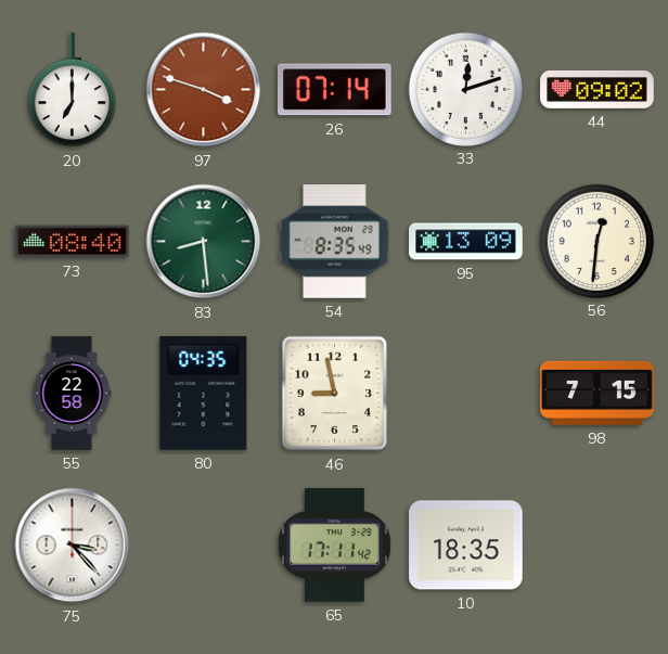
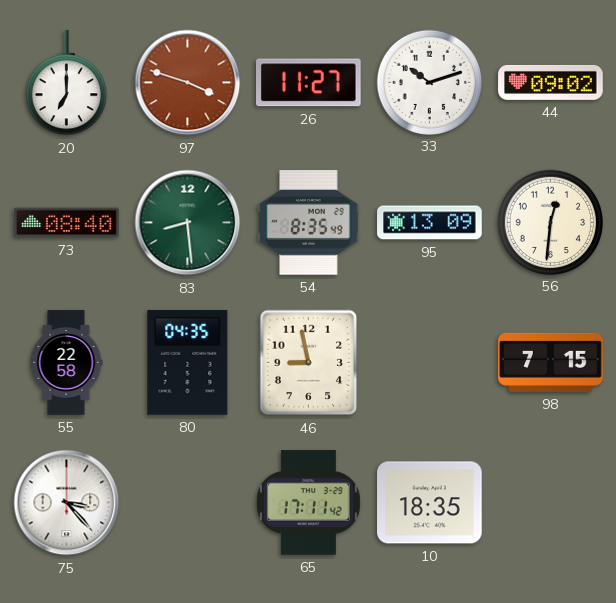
26: 07:14 -> 11:27 (309, 83)
33: 12:12 -> 10:12 (429, 82)
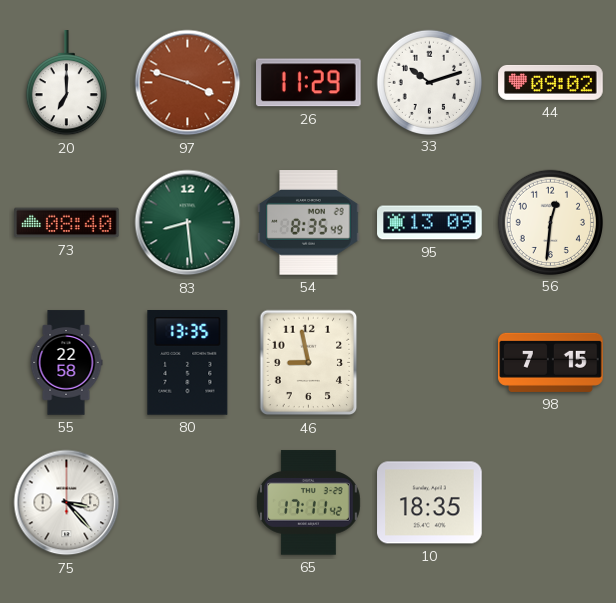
26: 11:27 -> 11:29 (309, 83)
80: 04:35 -> 13:35 (188, 363)
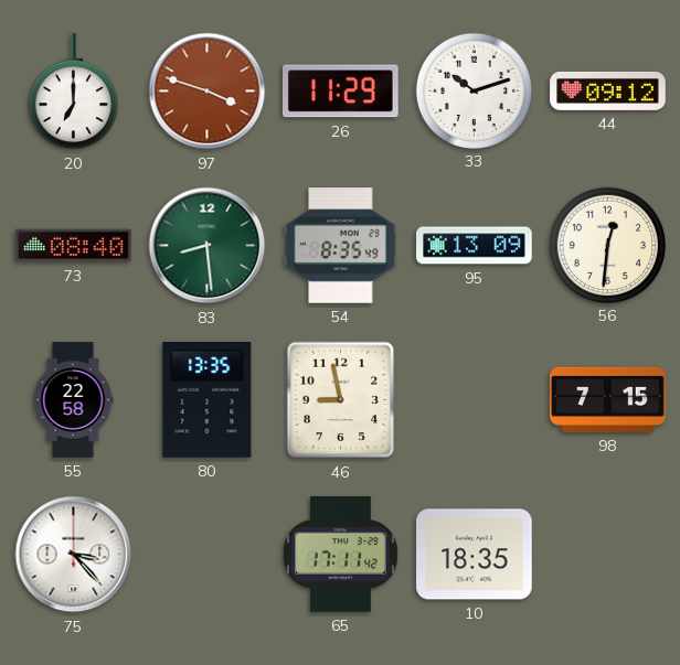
44: 09:02 -> 09:12 (608, 90)
